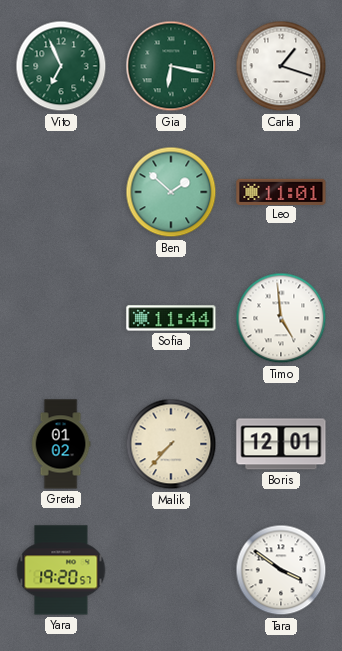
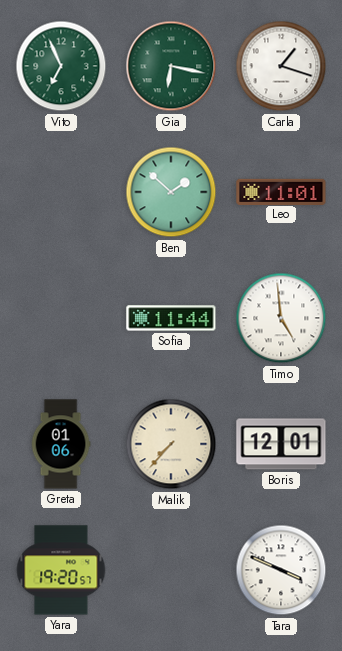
Greta: 01:02 -> 01:06 (61, 444)
Tara: 3:51 -> 3:49 (281, 570)
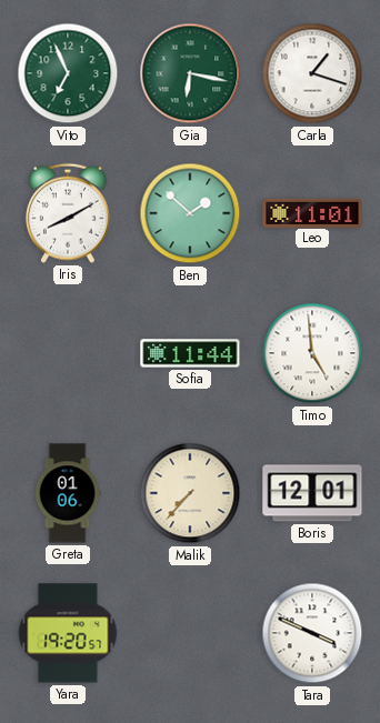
Iris: none -> 8:10 (69, 213)
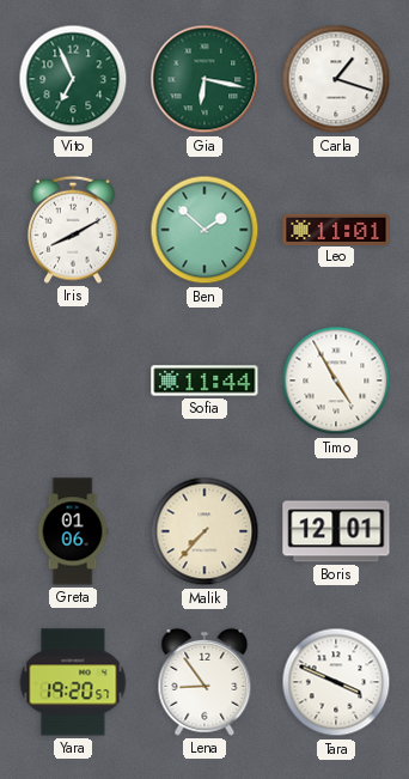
Timo: 4:59 -> 4:55 (336, 381)
Lena: none -> 8:54 (204, 682)
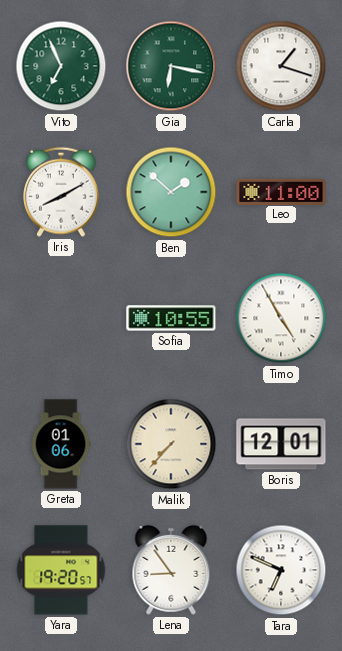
Leo: 11:01 -> 11:00 (281, 191)
Sofia: 11:44 -> 10:55 (171, 318)
Tara: 3:49 -> 6:49 (281, 570)
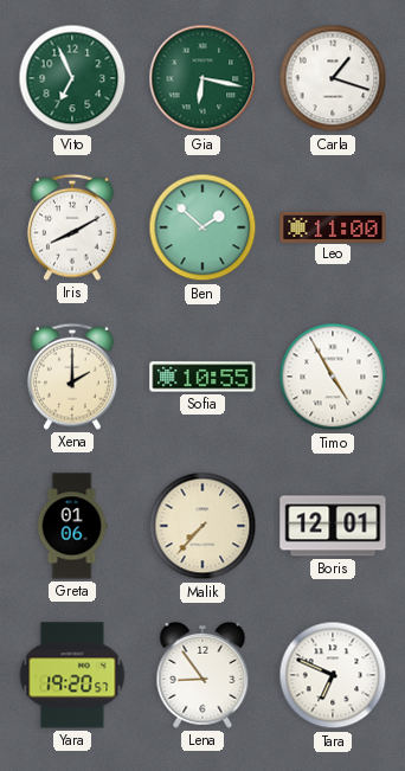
Xena: none -> 2:00 (73, 377)
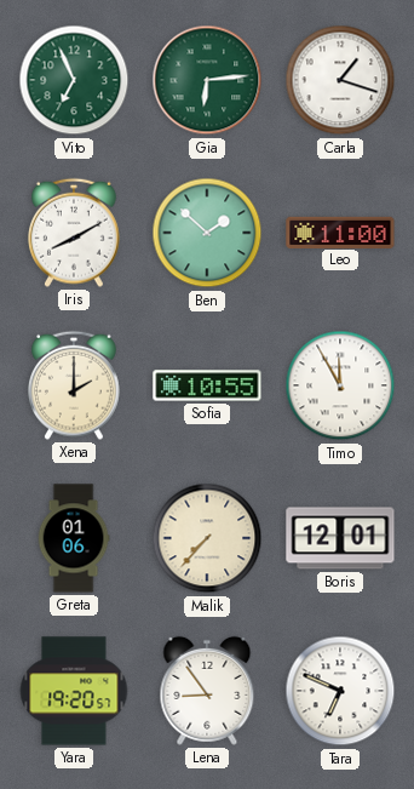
Gia: 6:17 -> 6:14 (207, 80)
Timo: 4:55 -> 11:55 (340, 385)
